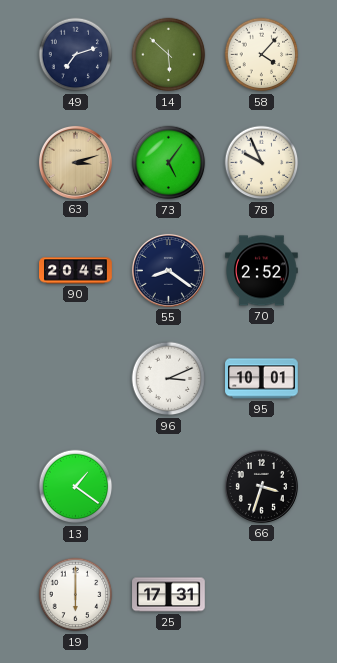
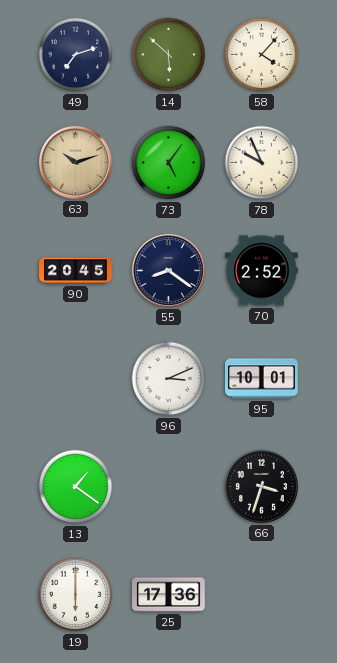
63: 3:12 -> 10:12 (75, 162)
25: 17:31 -> 17:36 (169, 595)
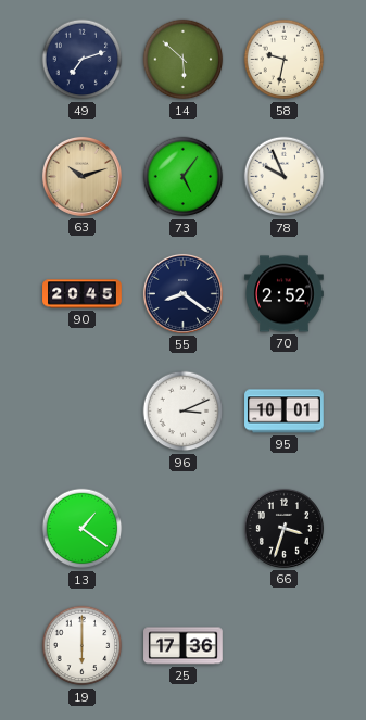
58: 4:07 -> 9:32 (285, 60)
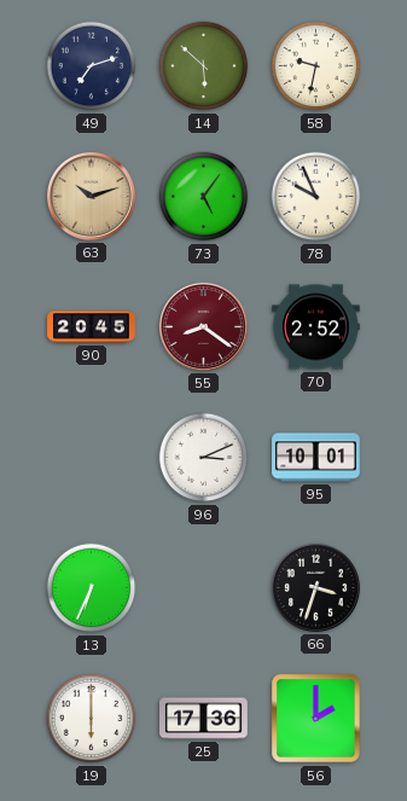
55 dial: navy -> burgundy (203, 326)
13: 1:21 -> 6:34 (92, 588)
56: none -> 2:00 (316, 719)
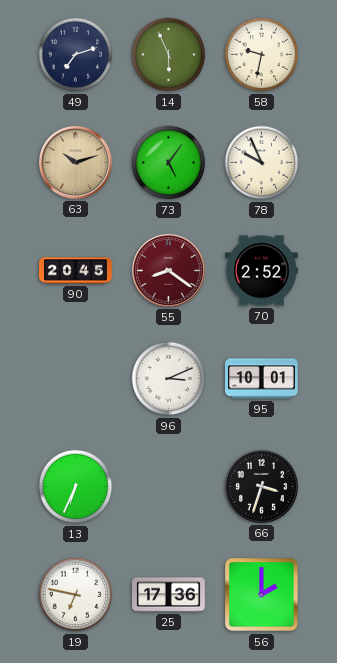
14: 5:52 -> 5:56 (169, 55)
19: 6:00 -> 6:47 (76, 595)
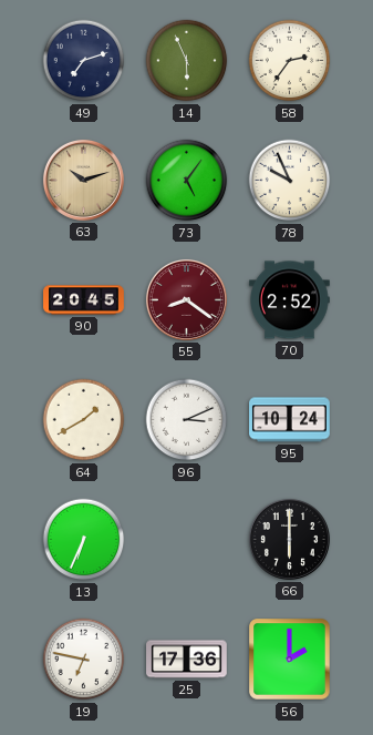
58: 9:32 -> 2:36 (290, 61)
64: none -> 1:40 (84, 420)
95: 10:01 -> 10:24 (290, 420)
66: 3:33 -> 6:00 (289, 539)
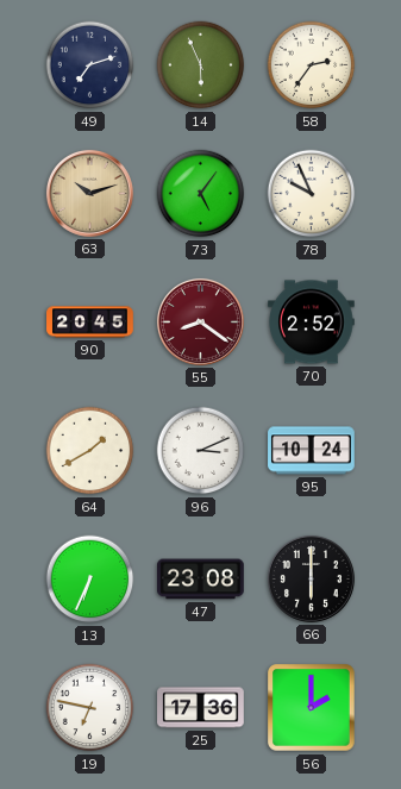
47: none -> 23:08 (201, 580)
